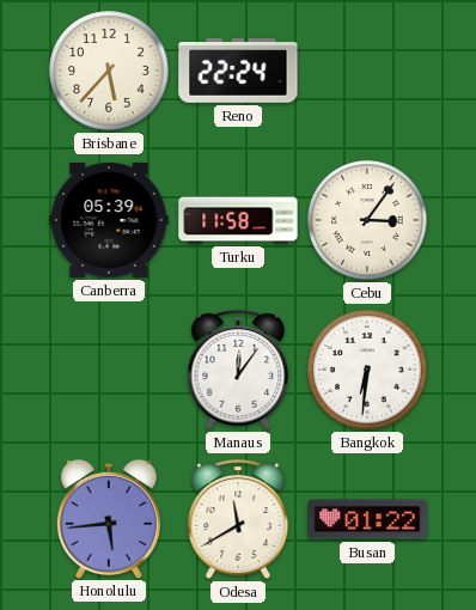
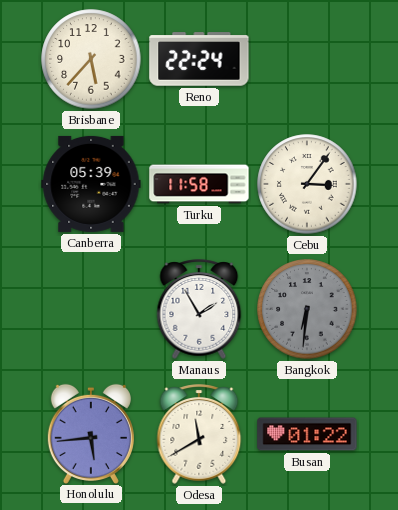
Manaus: 12:06 -> 1:55 (199, 309)
Bangkok dial: white -> grey (307, 309)
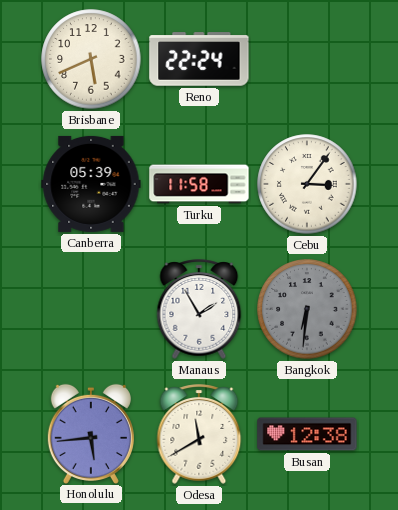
Brisbane: 5:37 -> 5:41 (91, 59)
Busan: 01:22 -> 12:38 (307, 434)
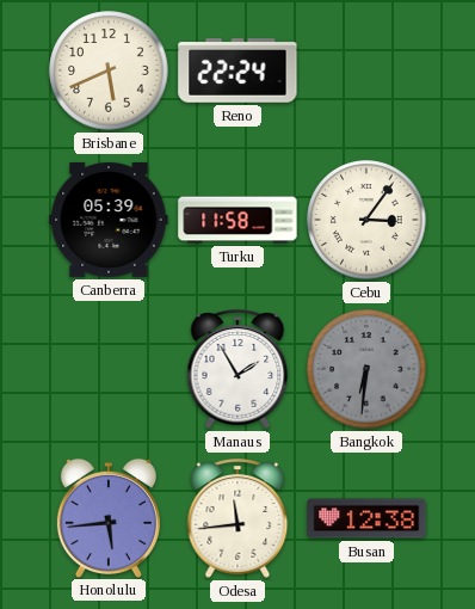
Odesa: 11:40 -> 11:44 (237, 518)
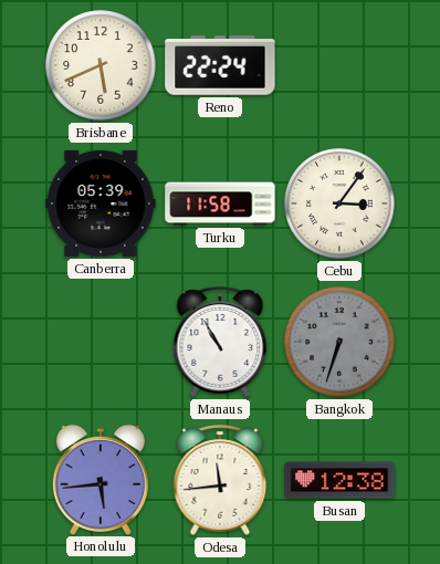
Manaus: 1:55 -> 10:55 (220, 342)
Bangkok: 6:31 -> 6:33 (339, 342)
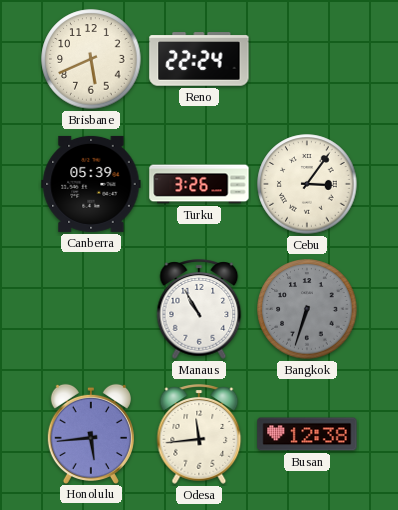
Turku: 11:58 -> 3:26 (199, 184)
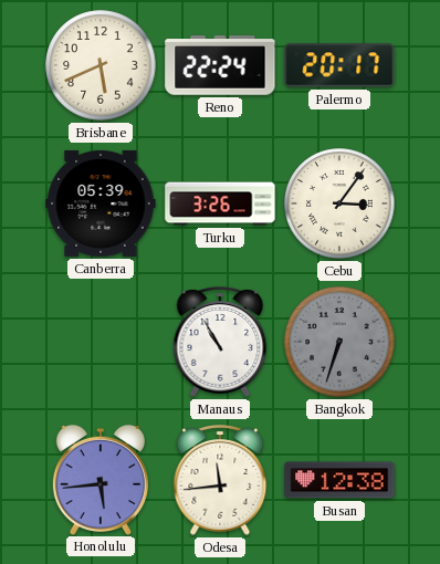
Palermo: none -> 20:17 (339, 65)
